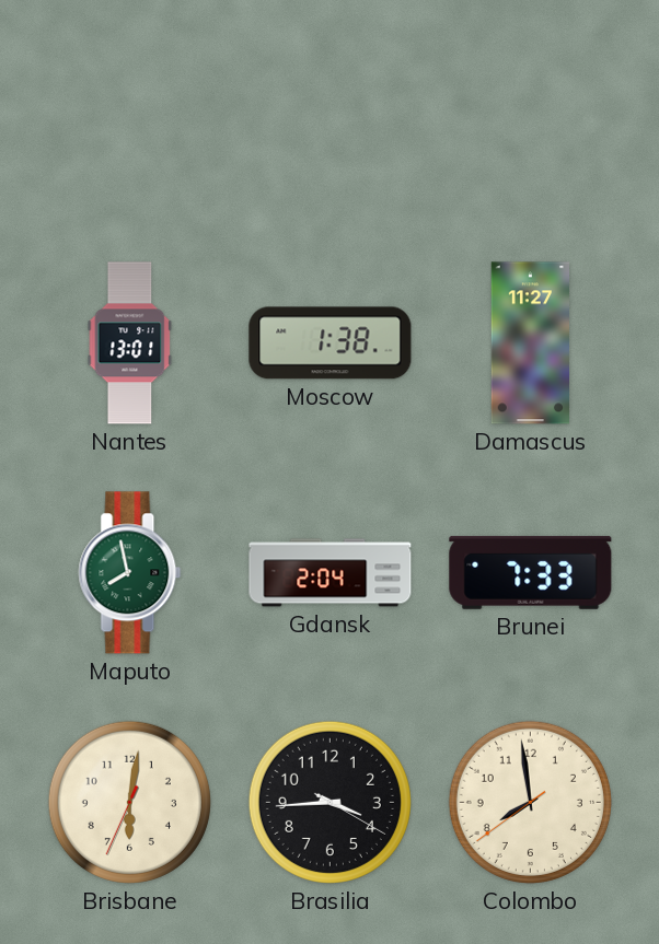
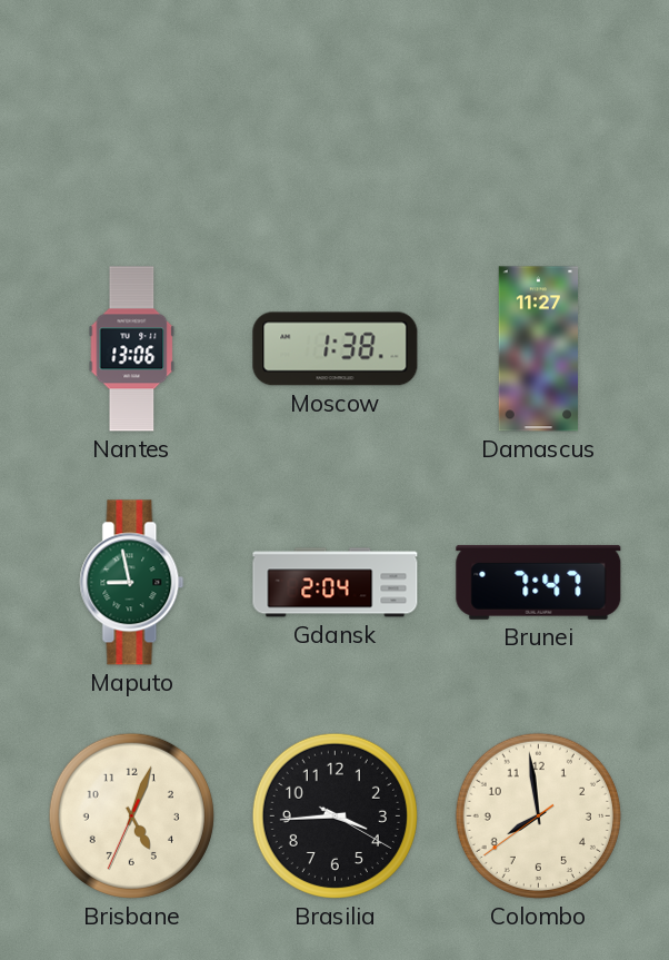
Nantes: 13:01 -> 13:06 (132, 349)
Maputo: 7:58 -> 8:58 (132, 583)
Brunei: 7:33 -> 7:47 (539, 582)
Brisbane: 6:01 -> 5:03 (131, 815)
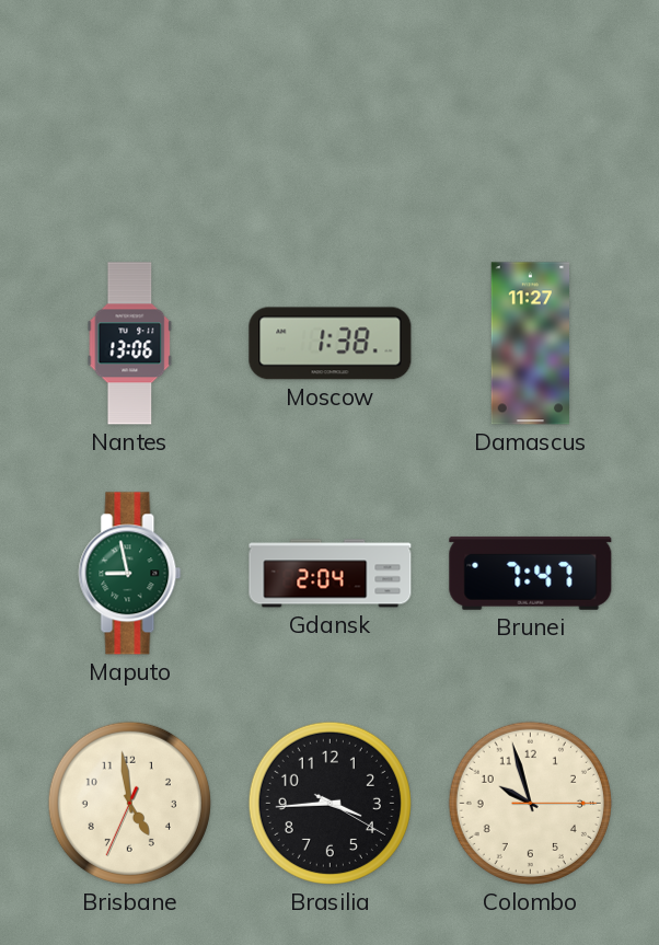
Brisbane: 5:03 -> 4:58 (129, 803)
Colombo: 7:58 -> 9:57 (530, 803)
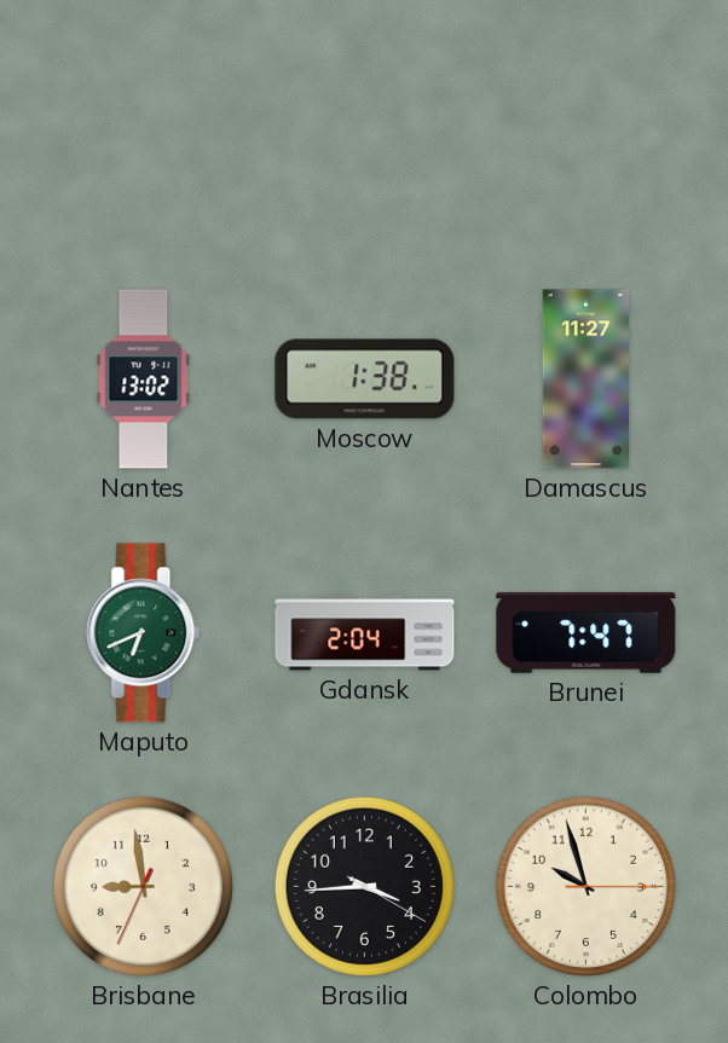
Nantes: 13:06 -> 13:02 (144, 379)
Maputo: 8:58 -> 6:41 (144, 633)
Brisbane: 4:58 -> 8:58 (143, 886)
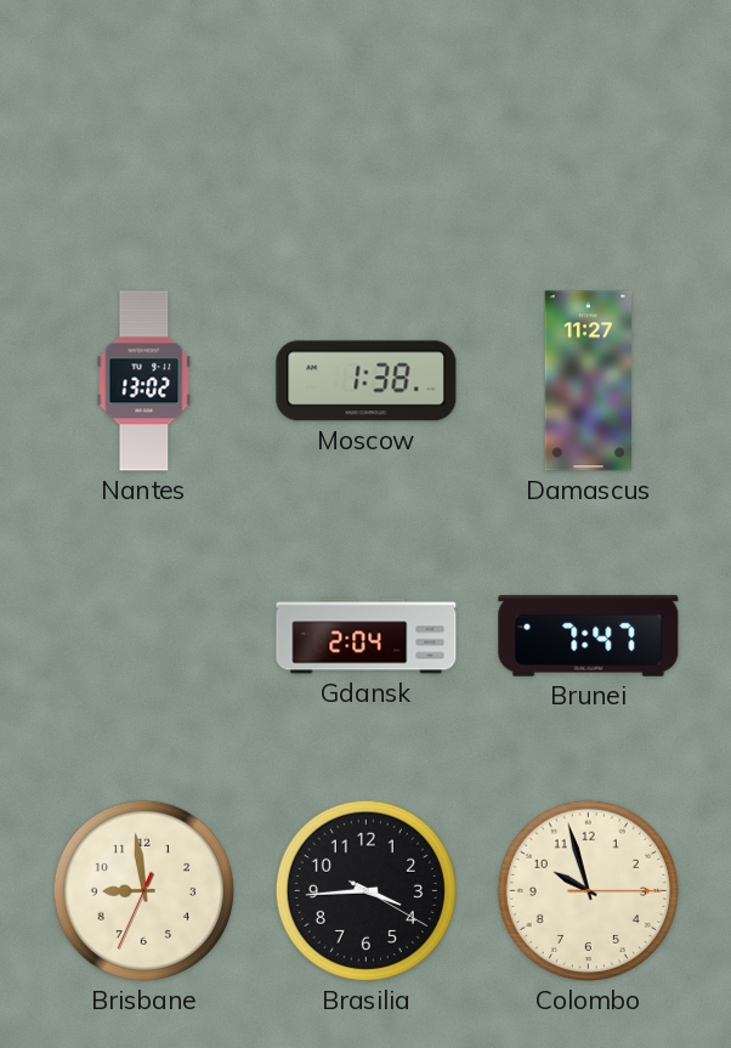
Maputo: 6:41 -> none (144, 633)
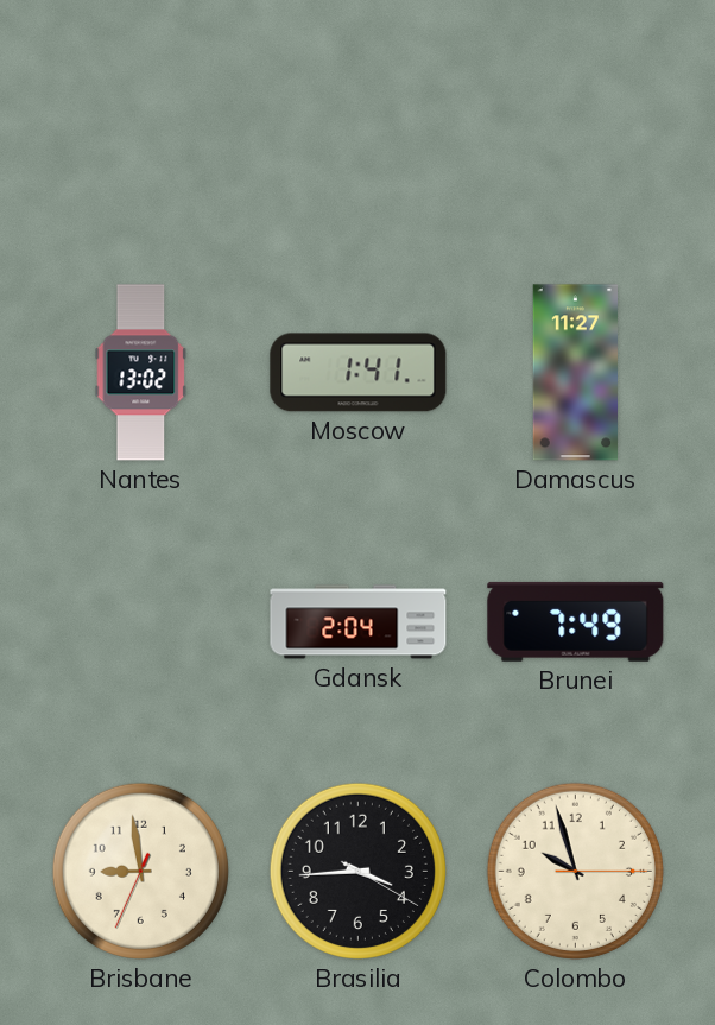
Moscow: 1:38 -> 1:41 (359, 373)
Brunei: 7:47 -> 7:49 (576, 621)
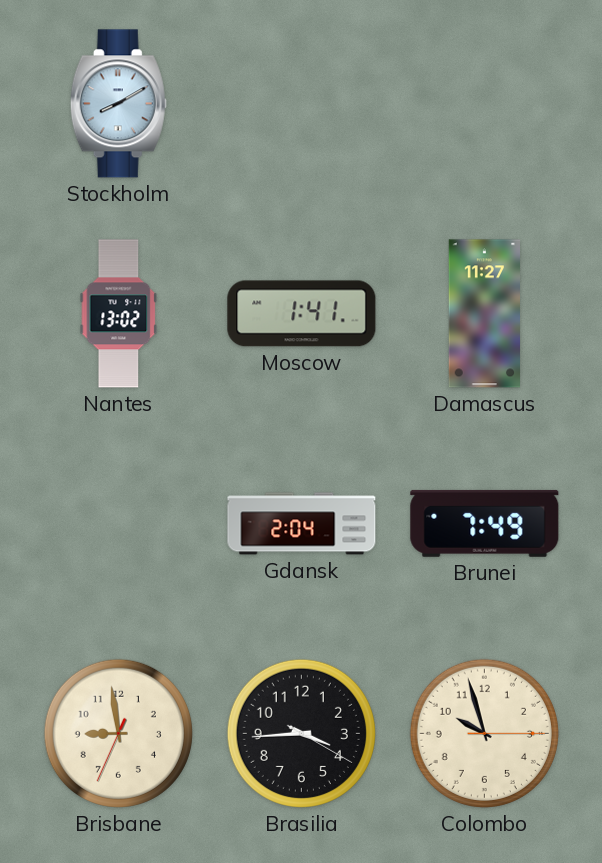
Stockholm: none -> 8:10 (118, 104)
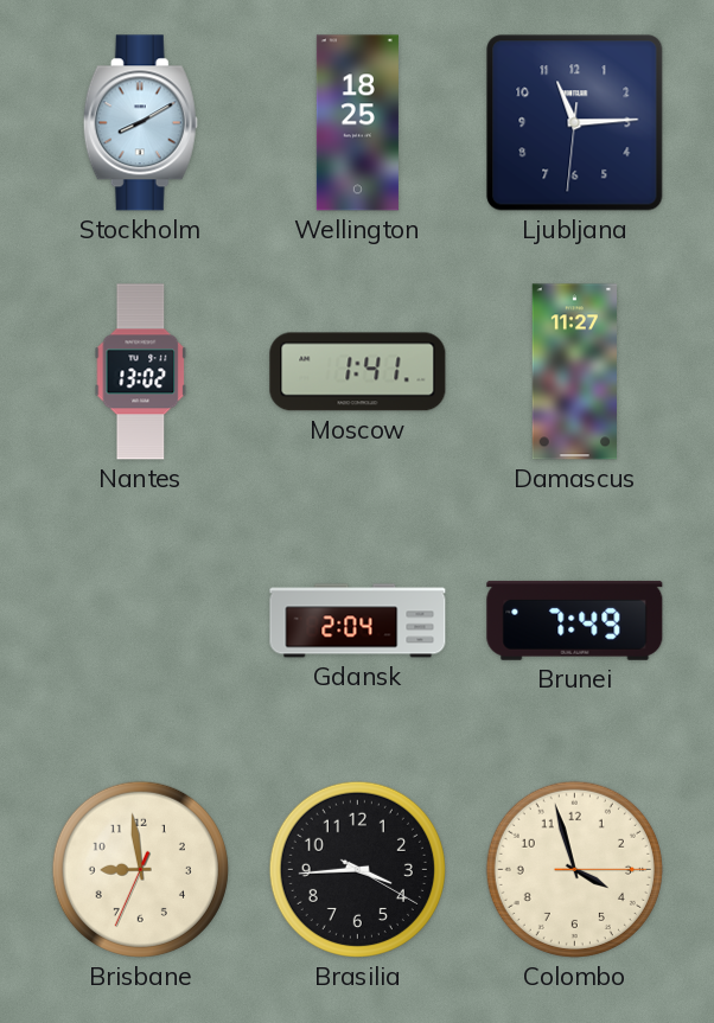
Wellington: none -> 18:25 (357, 123)
Ljubljana: none -> 11:14 (575, 123)
Colombo: 9:57 -> 3:57 (574, 869)
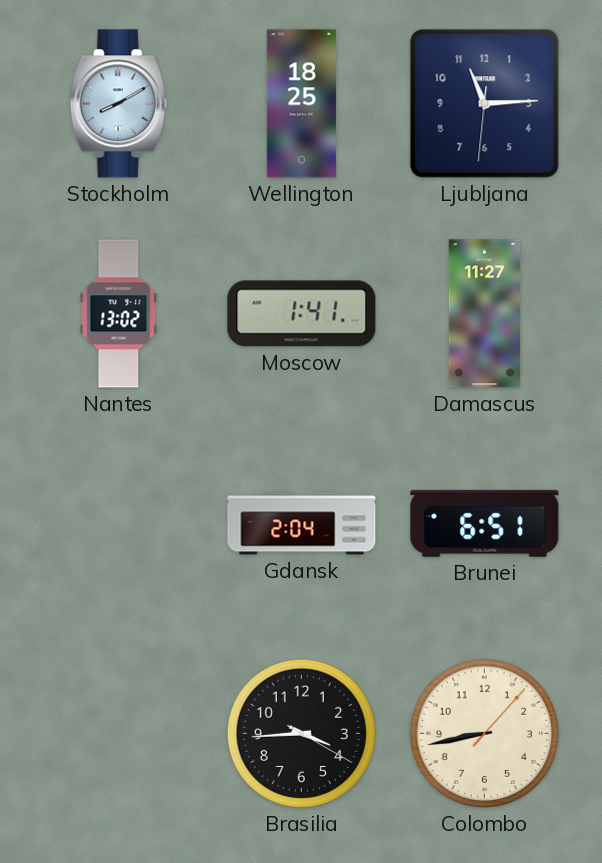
Brunei: 7:49 -> 6:51 (485, 523)
Brisbane: 8:58 -> none (140, 869)
Colombo: 3:57 -> 8:43 (484, 733)
